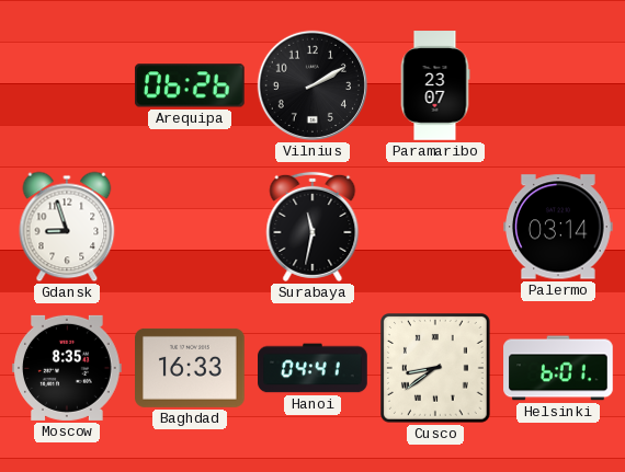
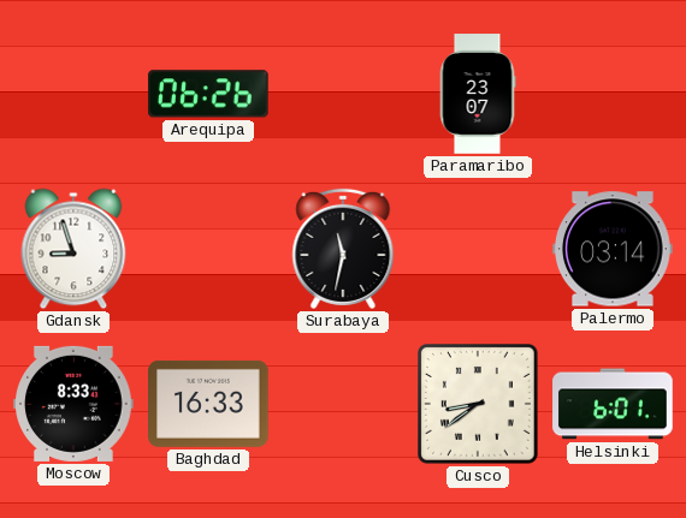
Vilnius: 2:10 -> none (312, 85)
Moscow: 8:35 -> 8:33 (73, 404)
Hanoi: 04:41 -> none (312, 368)
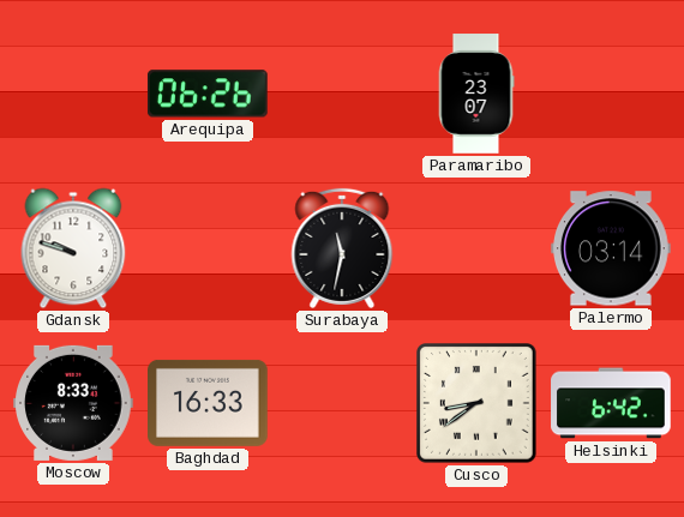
Gdansk: 8:57 -> 9:48 (73, 248)
Helsinki: 6:01 -> 6:42 (611, 403)
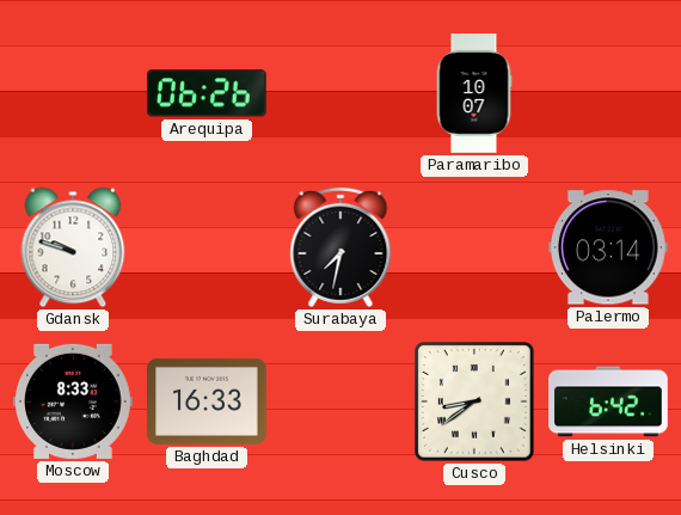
Paramaribo: 23:07 -> 10:07 (474, 93)
Surabaya: 11:32 -> 7:32 (340, 247)
